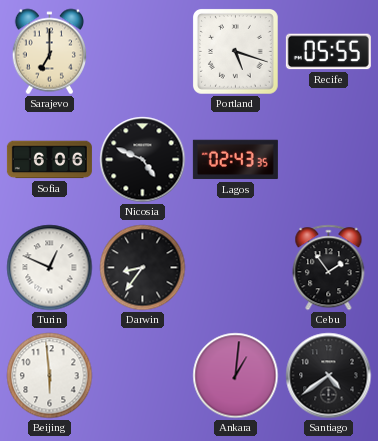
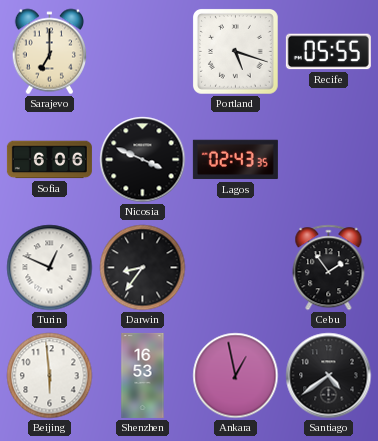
Nicosia: 4:49 -> 3:49 (143, 160)
Shenzhen: none -> 16:53 (143, 375)
Ankara: 1:01 -> 12:58 (236, 376)
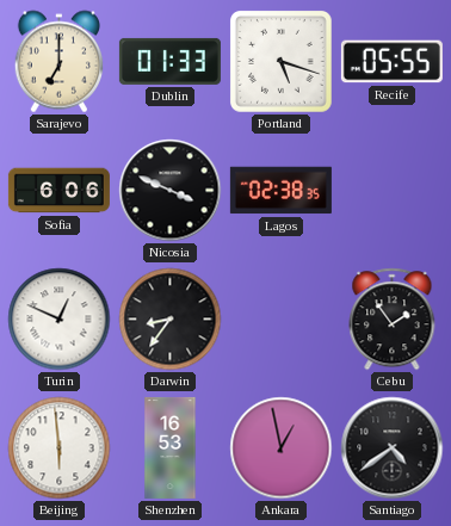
Dublin: none -> 01:33 (169, 61)
Lagos: 02:43 -> 02:38 (280, 191)
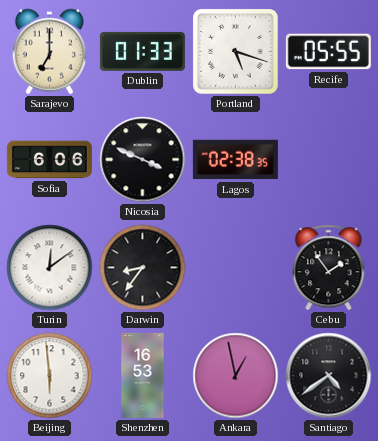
Turin: 12:49 -> 12:09 (50, 268)
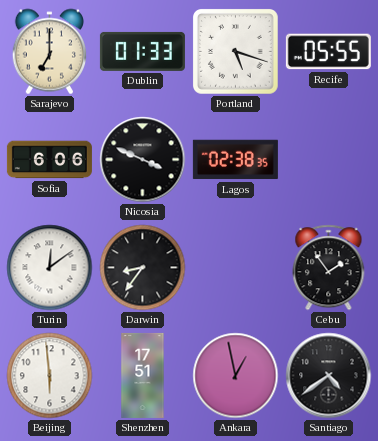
Shenzhen: 16:53 -> 17:51 (143, 375)
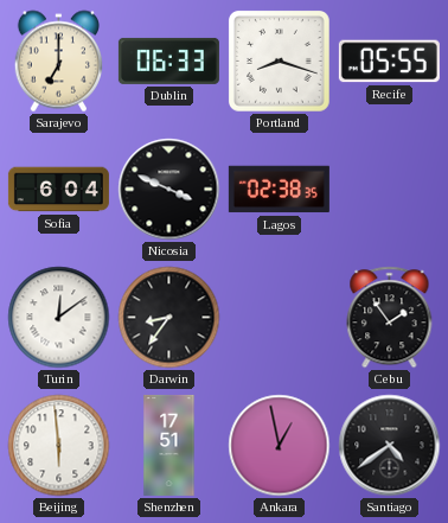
Dublin: 01:33 -> 06:33 (168, 60)
Portland: 5:18 -> 8:18 (280, 62)
Sofia: 6:06 -> 6:04 (58, 190)
